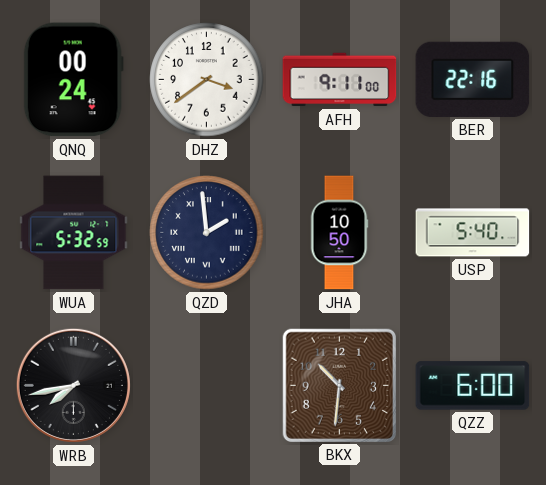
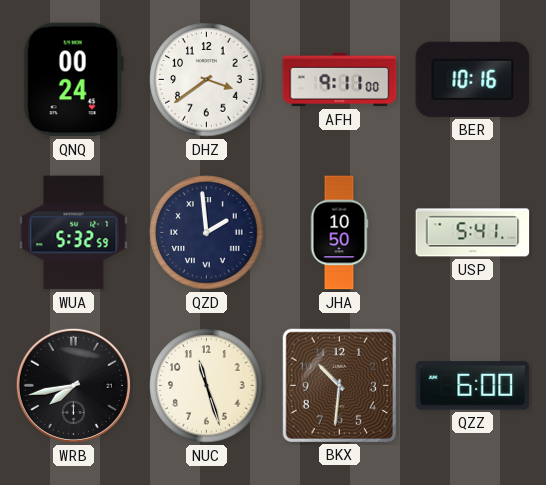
BER: 22:16 -> 10:16 (473, 79)
USP: 5:40 -> 5:41 (473, 233)
NUC: none -> 11:27 (207, 386)
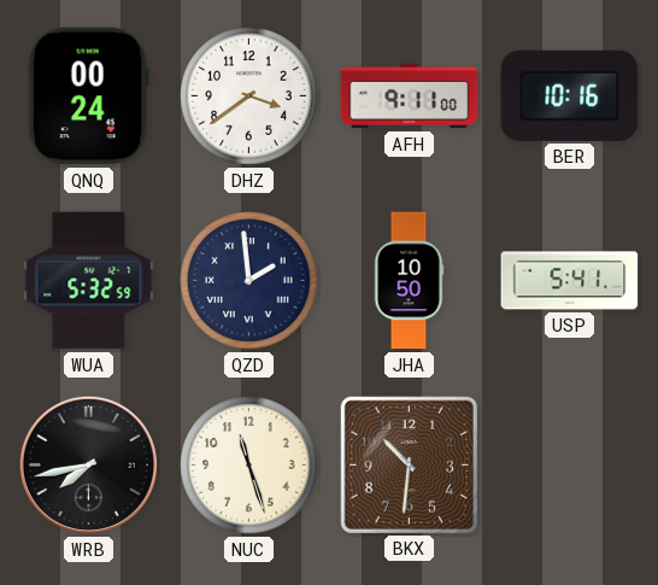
QZZ: 6:00 -> none (473, 386)
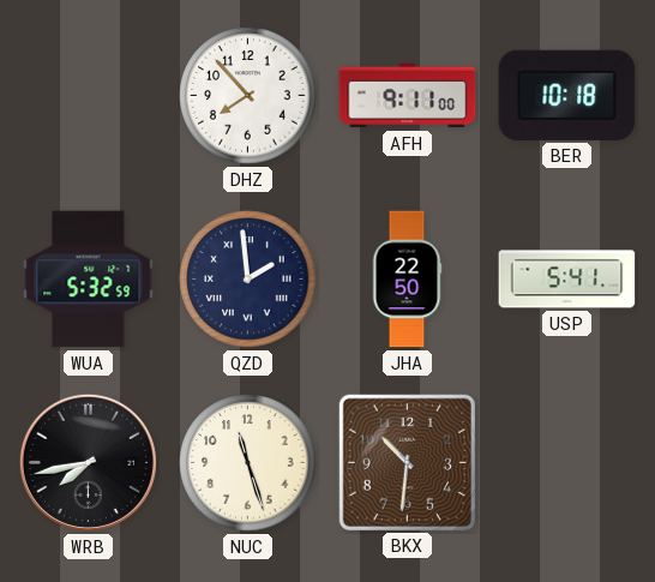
QNQ: 00:24 -> none (88, 96)
DHZ: 3:39 -> 7:53 (248, 96)
BER: 10:16 -> 10:18 (567, 95)
JHA: 10:50 -> 22:50 (407, 280)
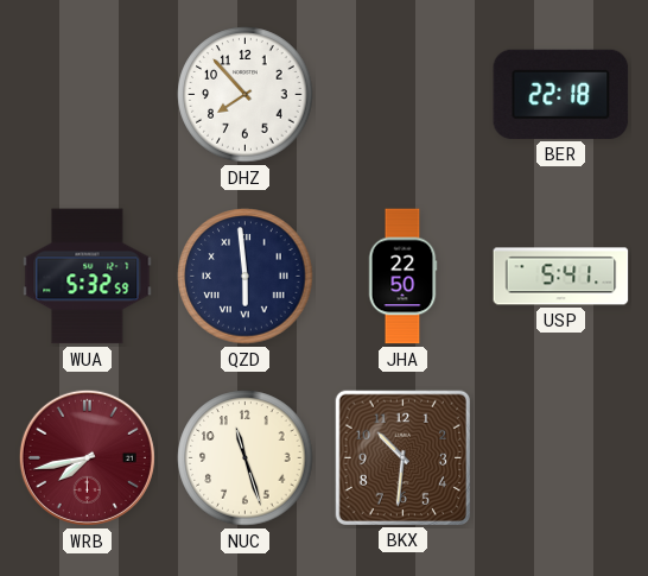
AFH: 9:11 -> none (408, 96)
BER: 10:18 -> 22:18 (561, 94)
QZD: 1:59 -> 5:59 (246, 277)
WRB dial: black -> burgundy (87, 457)
